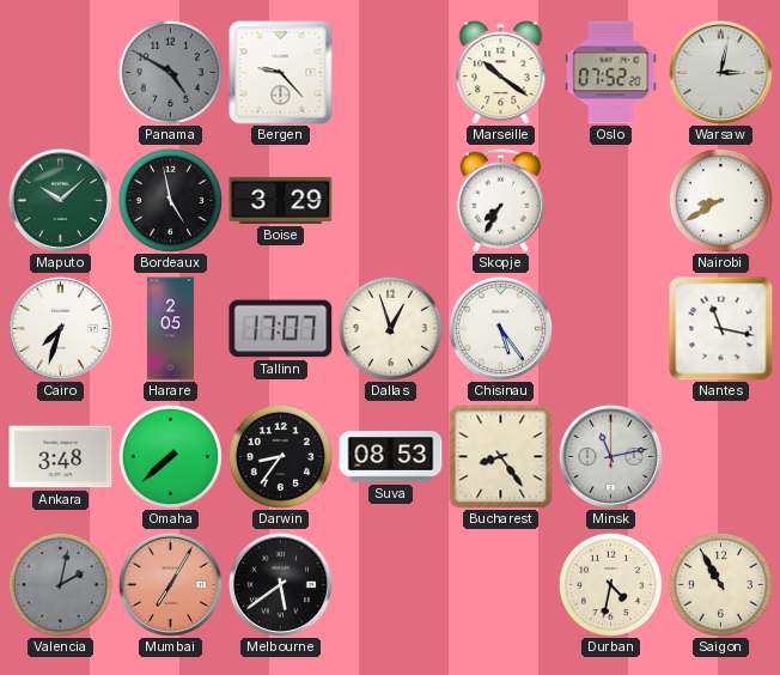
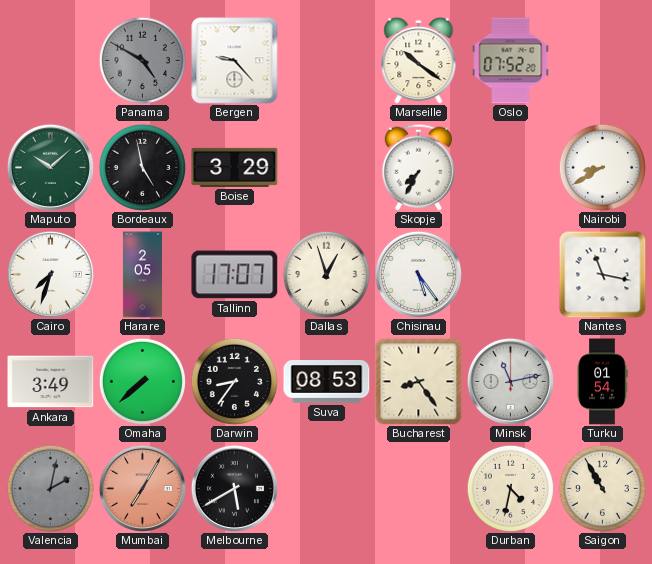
Warsaw: 3:02 -> none (720, 72)
Ankara: 3:48 -> 3:49 (51, 382)
Turku: none -> 01:54 (602, 382)
Melbourne: 5:39 -> 5:40 (234, 488)
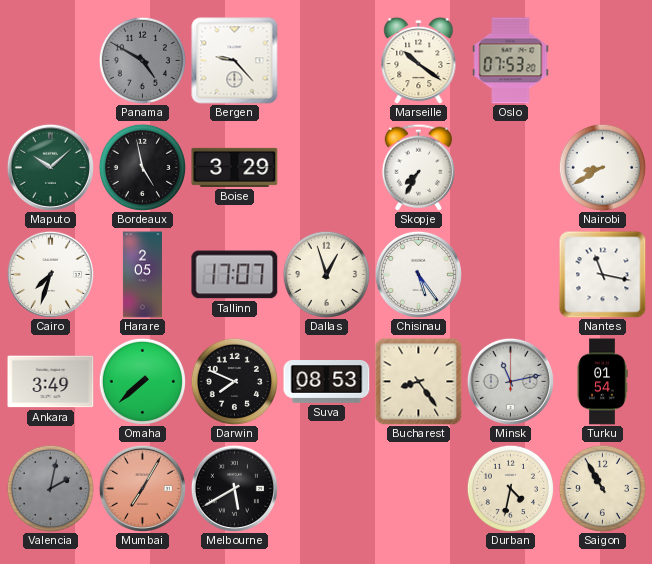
Oslo: 07:52 -> 07:53 (511, 61)
Darwin: 8:36 -> 7:49 (234, 381)
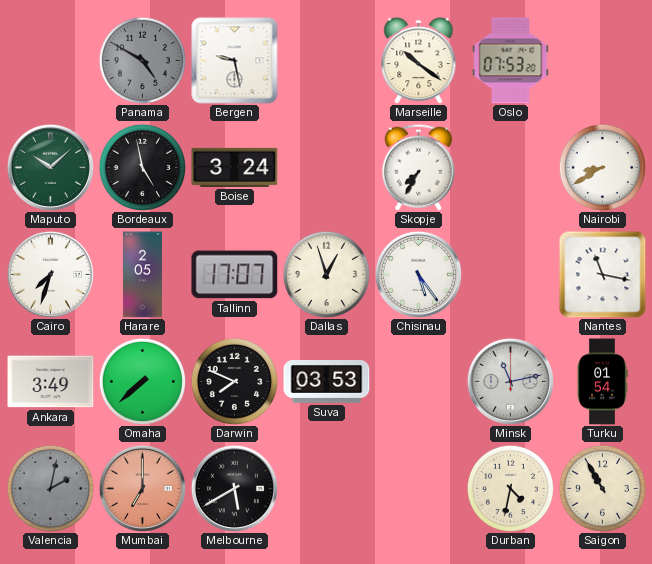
Bergen: 9:23 -> 9:28 (235, 61)
Boise: 3:29 -> 3:24 (235, 167)
Suva: 08:53 -> 03:53 (327, 382)
Bucharest: 8:24 -> none (419, 382)
Mumbai: 7:05 -> 7:00 (142, 488)
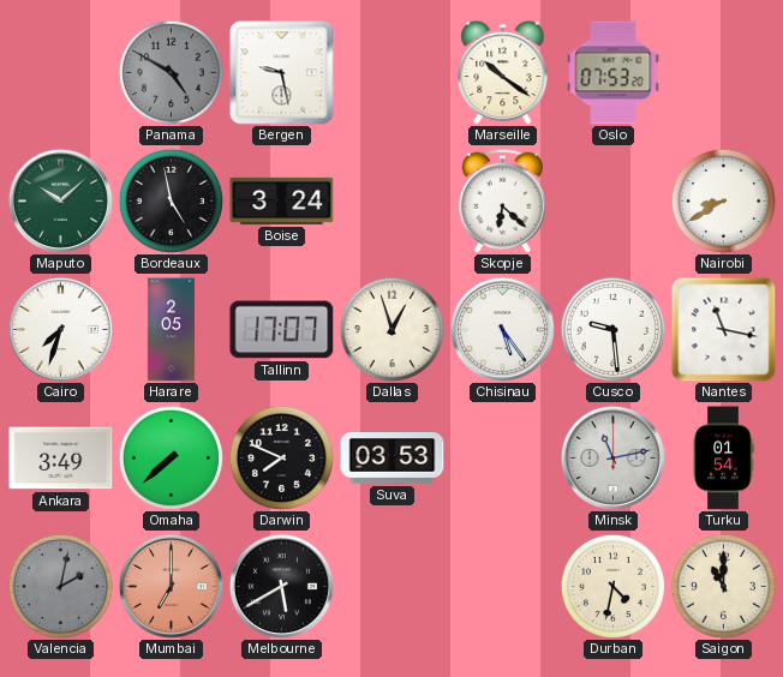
Skopje: 7:35 -> 6:22 (502, 200)
Cusco: none -> 9:29 (612, 329)
Saigon: 10:55 -> 11:00 (723, 586)
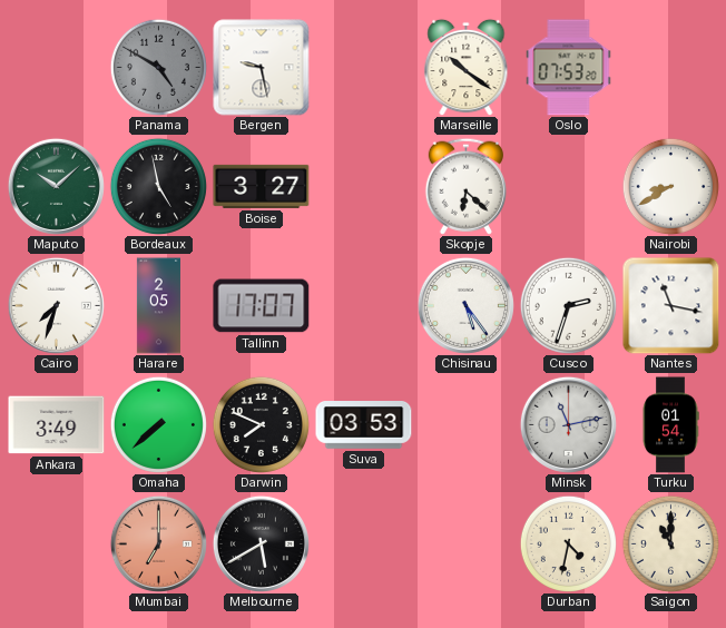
Boise: 3:24 -> 3:27 (262, 186)
Dallas: 12:57 -> none (391, 329)
Cusco: 9:29 -> 2:33 (568, 305)
Valencia: 2:02 -> none (60, 586)
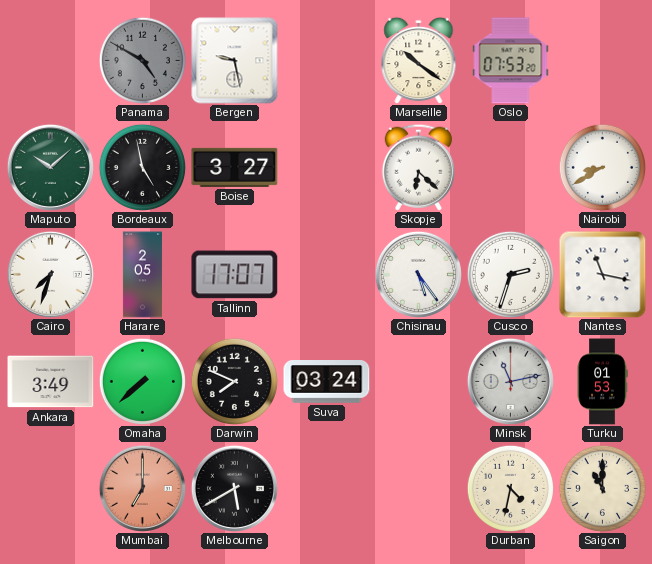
Suva: 03:53 -> 03:24 (327, 382)
Turku: 01:54 -> 01:53 (602, 382)
